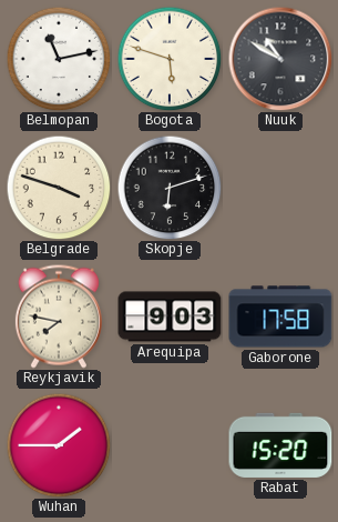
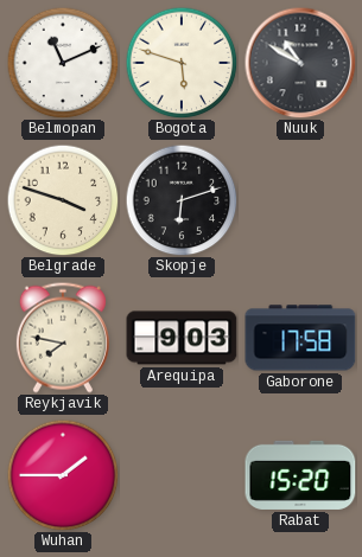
Belmopan: 11:13 -> 11:11 (63, 63)
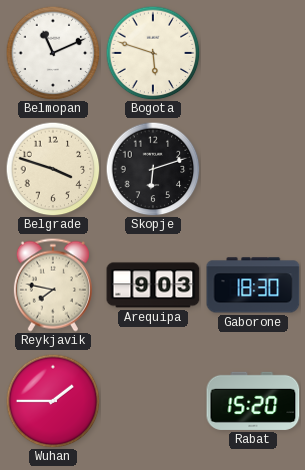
Nuuk: 10:50 -> none (300, 63)
Gaborone: 17:58 -> 18:30 (253, 285)
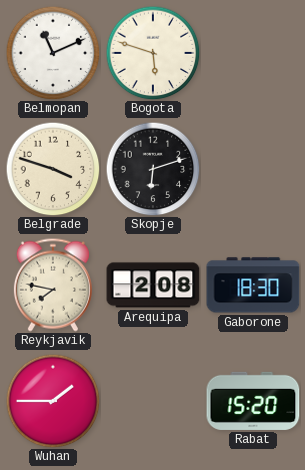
Arequipa: 9:03 -> 2:08 (153, 285)
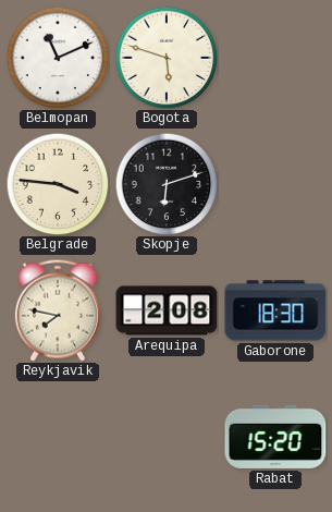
Belgrade: 3:48 -> 3:46 (58, 184)
Wuhan: 1:45 -> none (53, 401)
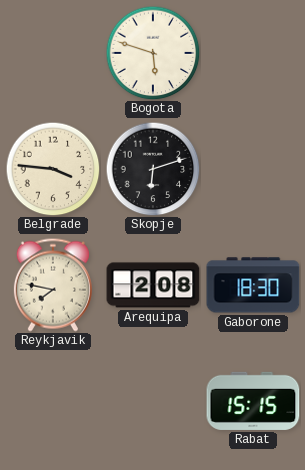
Belmopan: 11:11 -> none (58, 58)
Rabat: 15:20 -> 15:15 (253, 401)
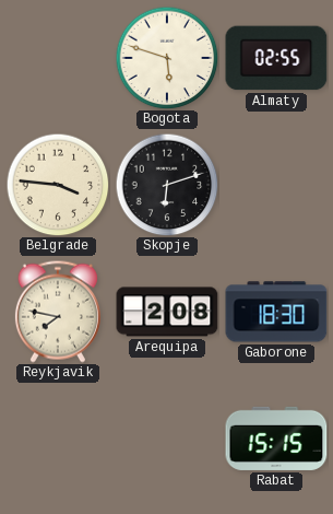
Almaty: none -> 02:55 (276, 58)
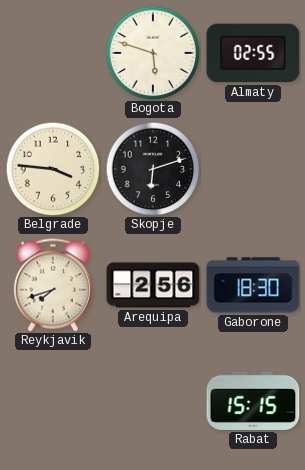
Reykjavik: 7:47 -> 7:42 (53, 285)
Arequipa: 2:08 -> 2:56 (153, 285)
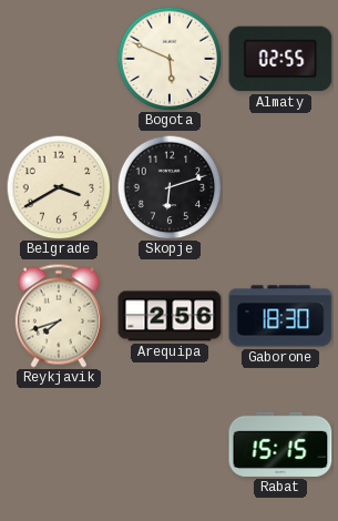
Bogota: 5:48 -> 5:49 (170, 59)
Belgrade: 3:46 -> 3:40 (59, 187)
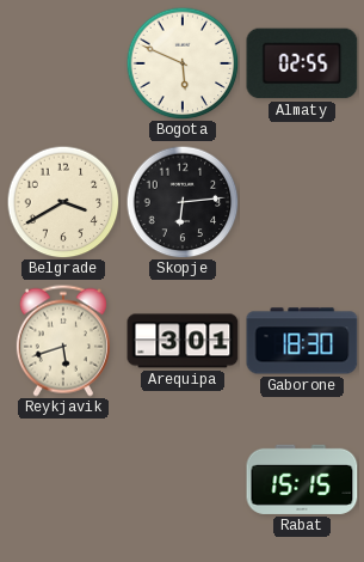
Skopje: 6:12 -> 6:14 (183, 202)
Reykjavik: 7:42 -> 5:42 (63, 341)
Arequipa: 2:56 -> 3:01 (183, 341)
